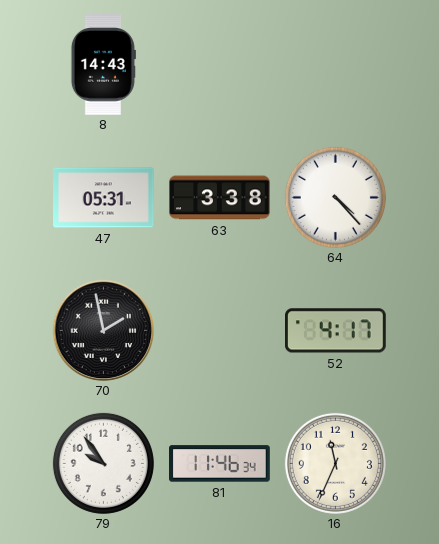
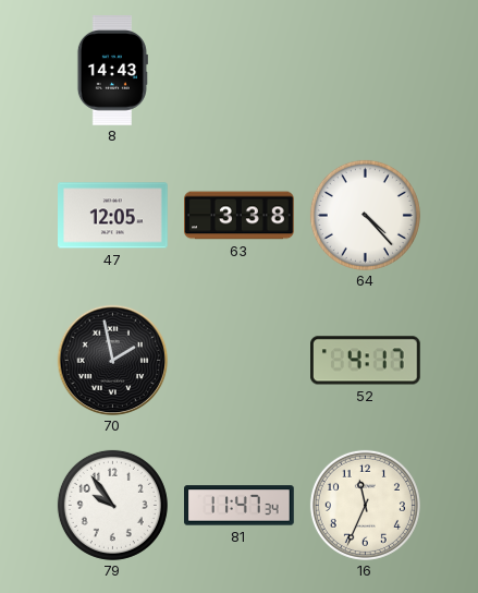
47: 05:31 -> 12:05 (113, 216)
81: 11:46 -> 11:47 (240, 506)
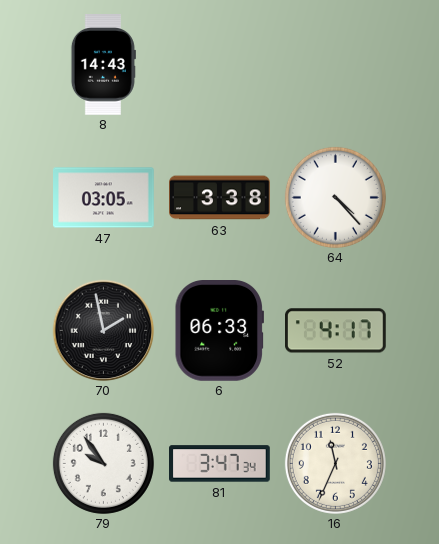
47: 12:05 -> 03:05 (104, 198)
6: none -> 06:33 (219, 331)
81: 11:47 -> 3:47 (220, 464)
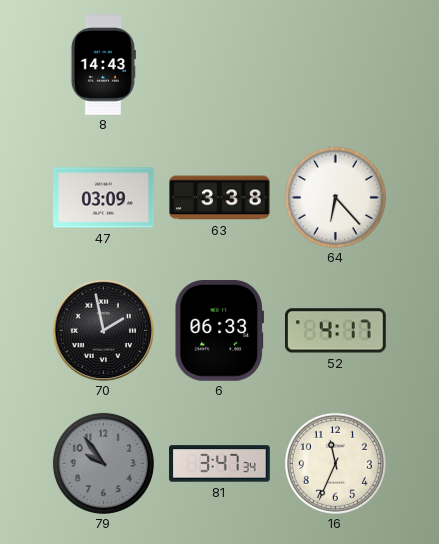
47: 03:05 -> 03:09 (104, 198)
64: 4:23 -> 6:23 (335, 197)
79 dial: white -> grey (103, 463)
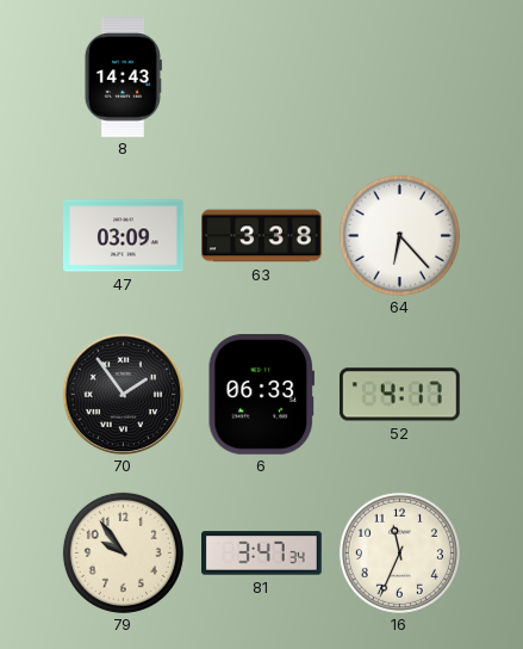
70: 1:58 -> 1:54 (123, 394)
79 dial: grey -> cream (123, 552)
